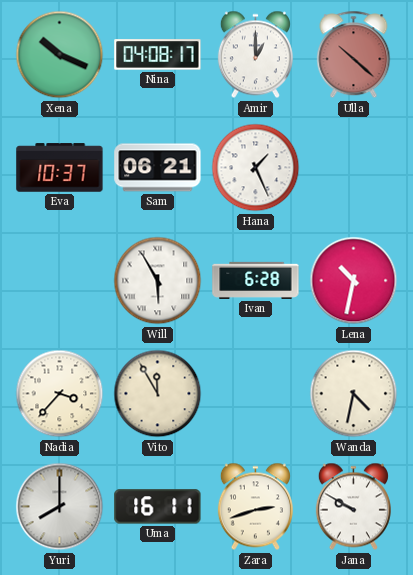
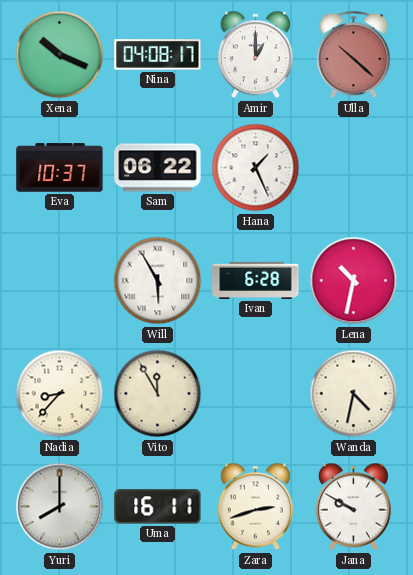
Sam: 06:21 -> 06:22 (158, 168)
Nadia: 3:37 -> 8:37 (60, 394)
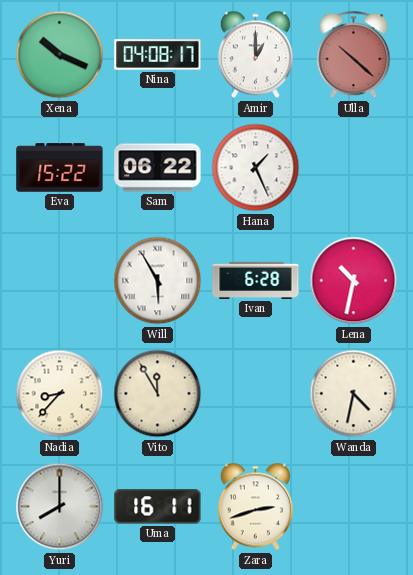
Eva: 10:37 -> 15:22 (60, 168)
Jana: 9:50 -> none (353, 507)
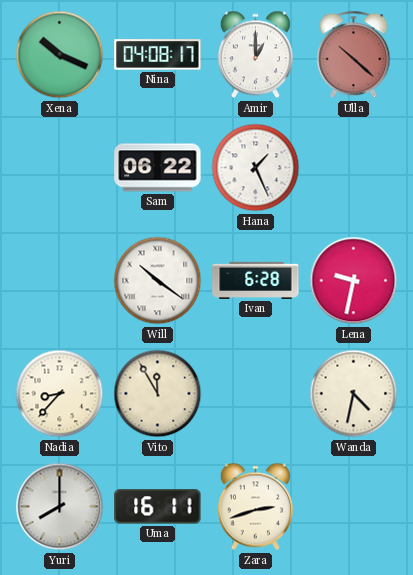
Eva: 15:22 -> none (60, 168)
Will: 5:55 -> 10:21 (158, 281)
Lena: 10:32 -> 9:32 (354, 281)
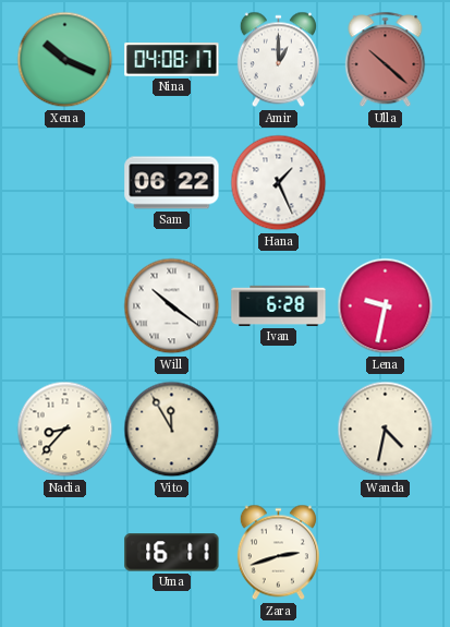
Yuri: 8:00 -> none (60, 507)
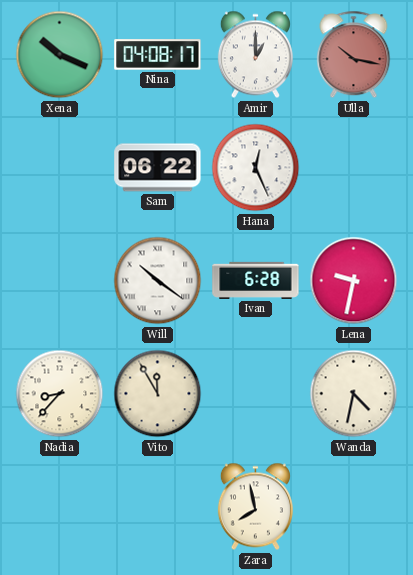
Ulla: 10:22 -> 10:17 (354, 55)
Hana: 1:26 -> 12:26 (256, 168)
Uma: 16:11 -> none (172, 553)
Zara: 2:42 -> 7:58 (255, 507)
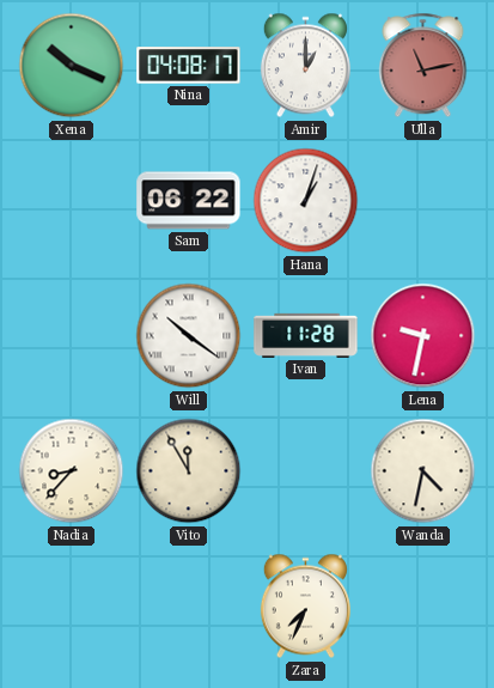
Ulla: 10:17 -> 11:13 (423, 66)
Hana: 12:26 -> 1:03 (306, 201)
Ivan: 6:28 -> 11:28 (306, 335)
Zara: 7:58 -> 7:34 (305, 607)
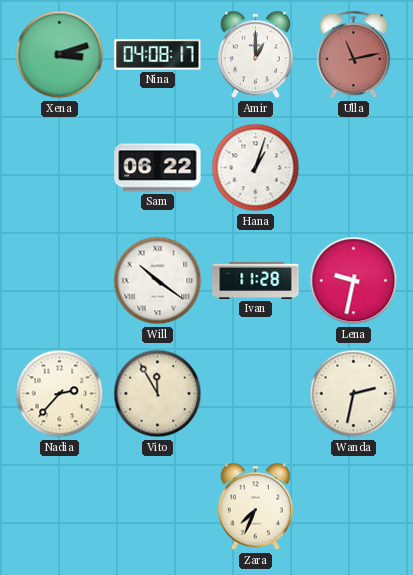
Xena: 10:19 -> 3:12 (60, 55)
Nadia: 8:37 -> 2:37 (60, 394)
Wanda: 4:32 -> 2:32 (354, 394)
